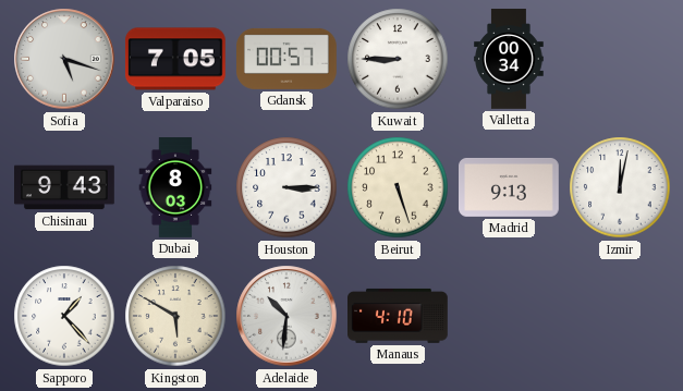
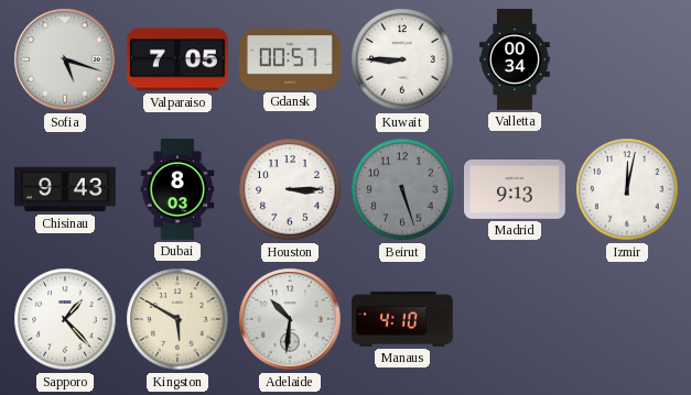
Beirut dial: cream -> grey (402, 189)
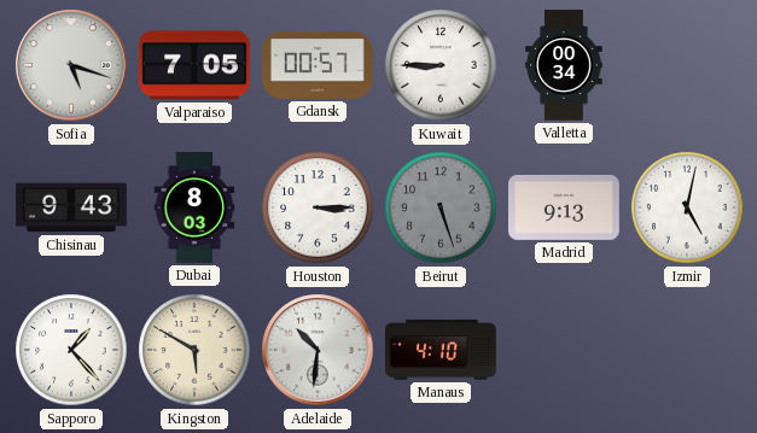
Izmir: 12:02 -> 5:02 (687, 207)
